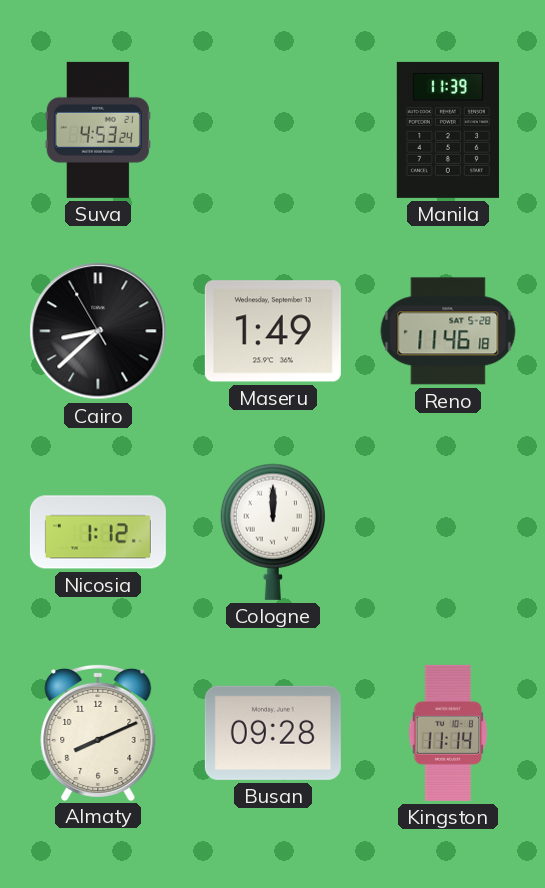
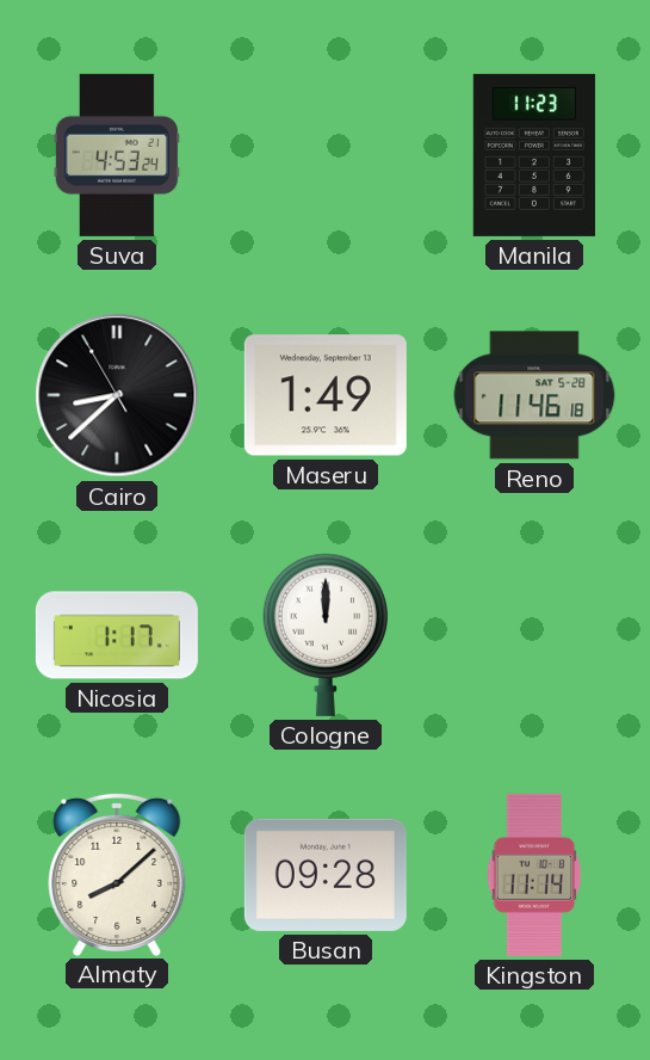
Manila: 11:39 -> 11:23 (534, 155)
Nicosia: 1:12 -> 1:17 (117, 635)
Almaty: 8:11 -> 8:08 (117, 874)
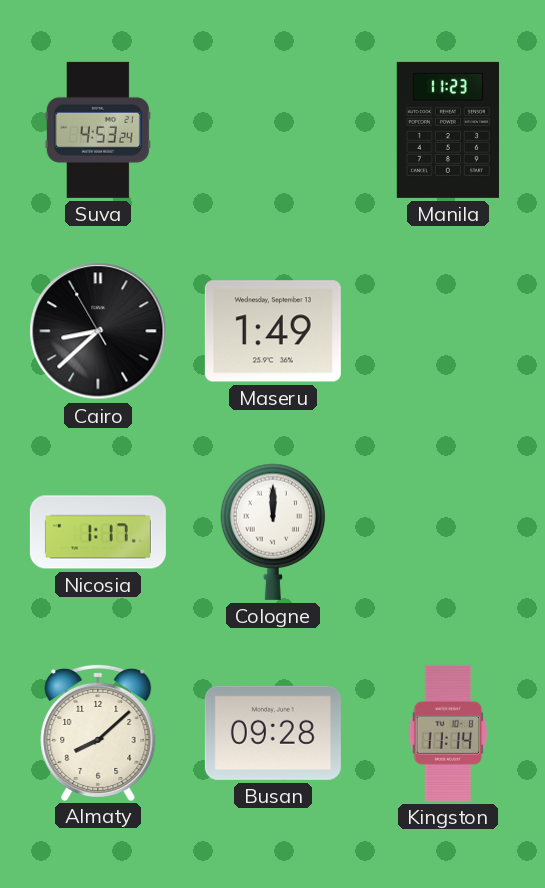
Reno: 11:46 -> none (534, 395)
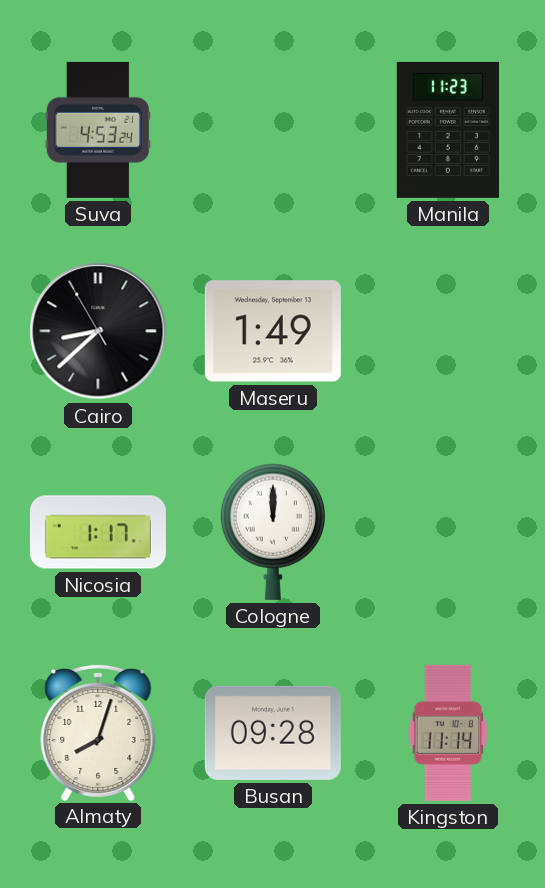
Almaty: 8:08 -> 8:03 (98, 732)
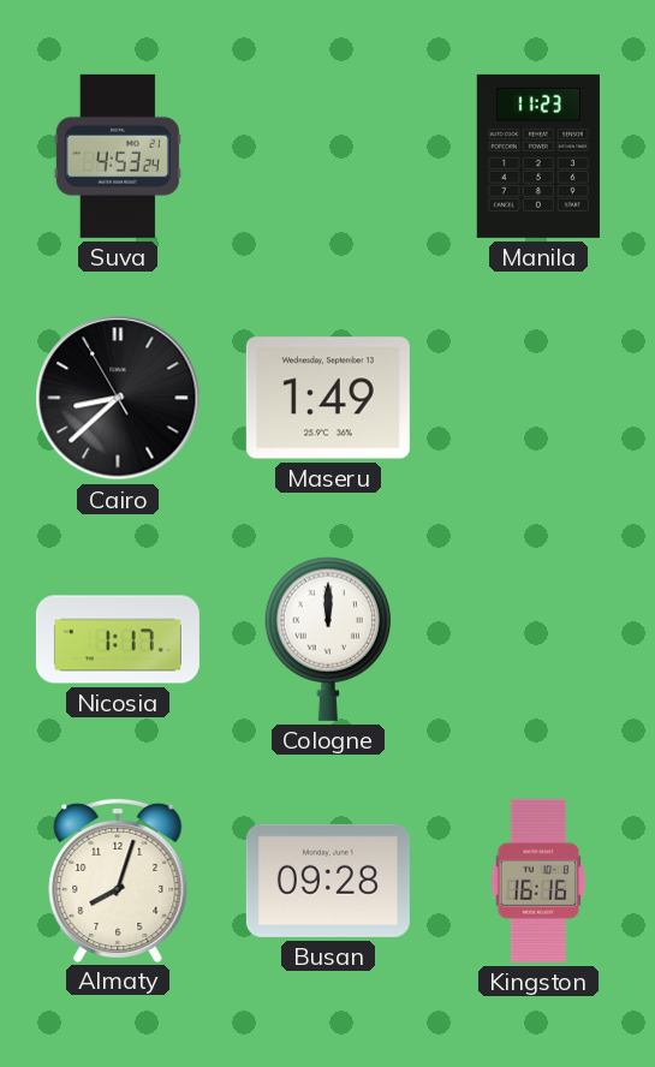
Kingston: 11:14 -> 16:16 (538, 881)
